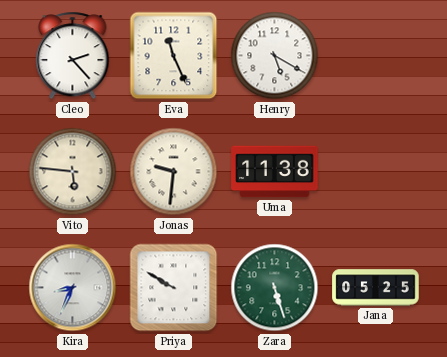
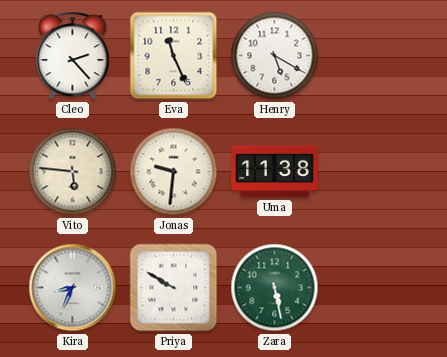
Zara: 5:27 -> 5:28 (275, 288)
Jana: 05:25 -> none (376, 288)
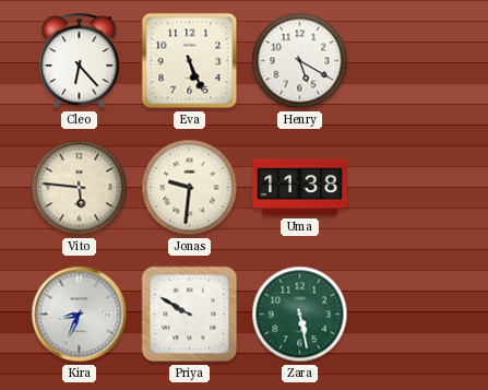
Cleo: 2:23 -> 6:23 (80, 61)
Eva: 11:26 -> 5:26 (190, 61)
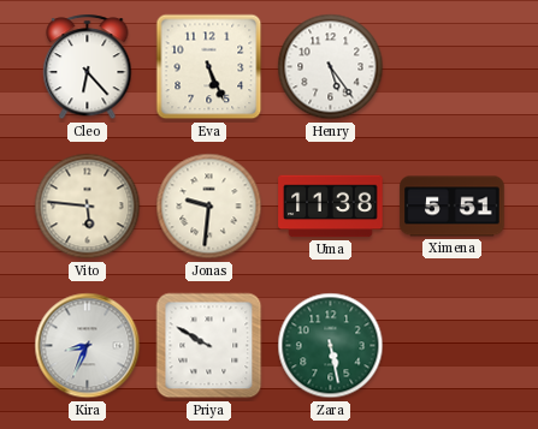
Henry: 5:20 -> 5:24 (331, 67)
Ximena: none -> 5:51 (453, 207)
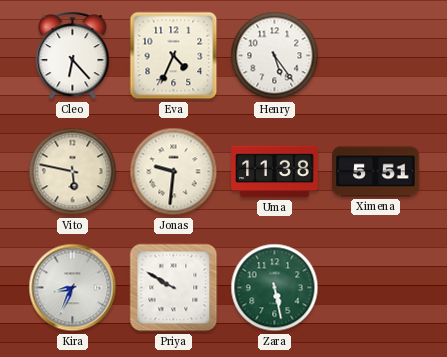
Eva: 5:26 -> 4:34 (174, 56)
Vito: 5:46 -> 5:47 (73, 172)
